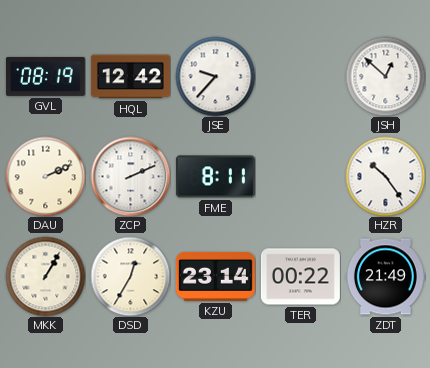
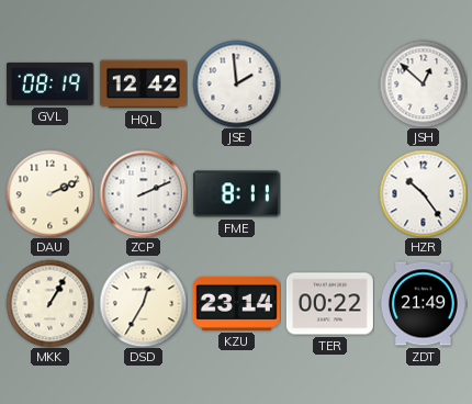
JSE: 9:37 -> 1:59 (236, 83)
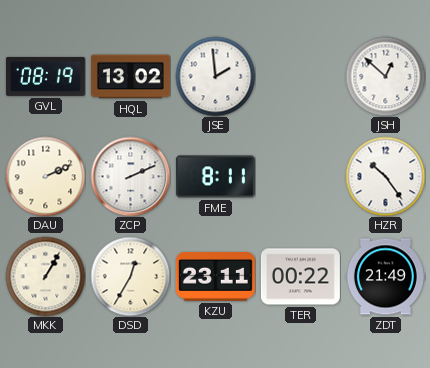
HQL: 12:42 -> 13:02 (130, 77)
KZU: 23:14 -> 23:11 (215, 276)
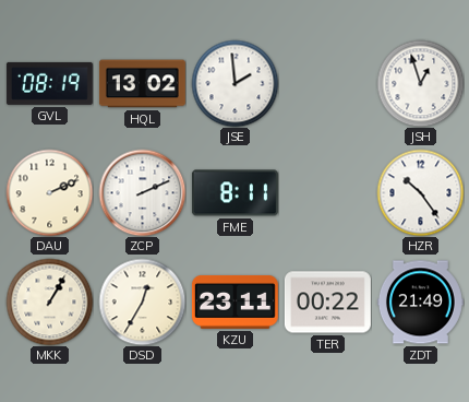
JSH: 12:52 -> 12:57 (420, 83)
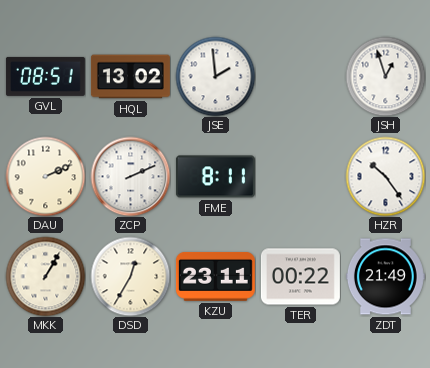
GVL: 08:19 -> 08:51 (45, 76)
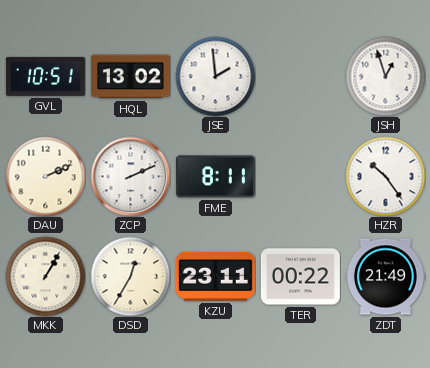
GVL: 08:51 -> 10:51 (45, 76)
